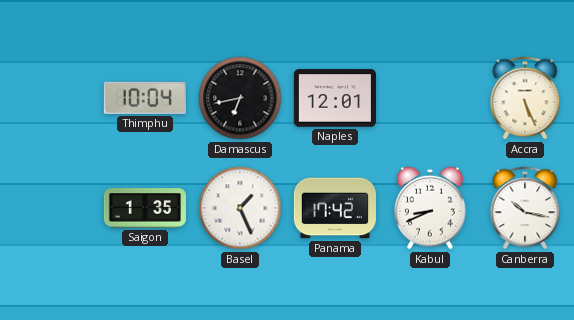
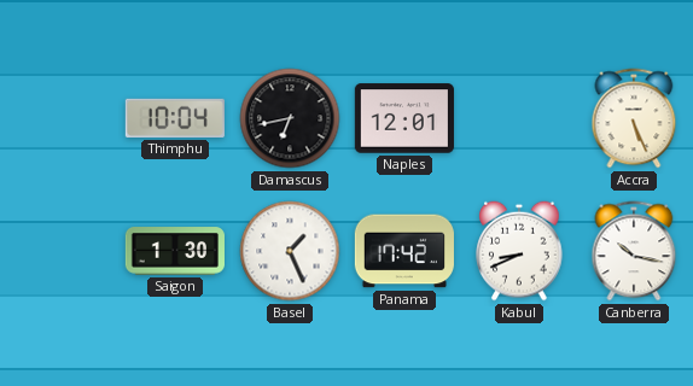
Saigon: 1:35 -> 1:30 (175, 251)
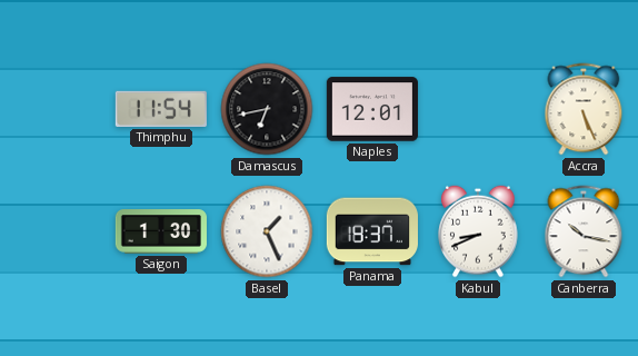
Thimphu: 10:04 -> 11:54 (161, 109)
Panama: 17:42 -> 18:37 (372, 231)
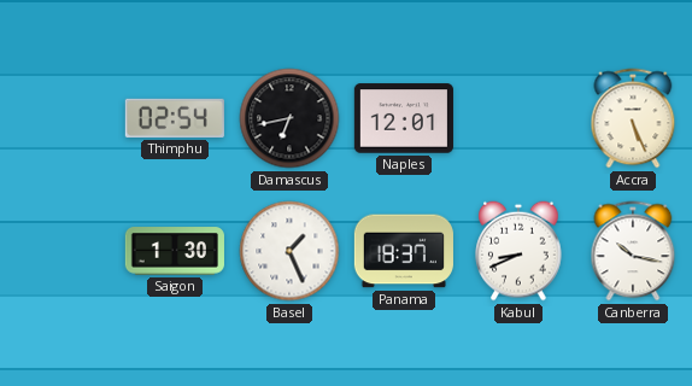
Thimphu: 11:54 -> 02:54 (175, 118)
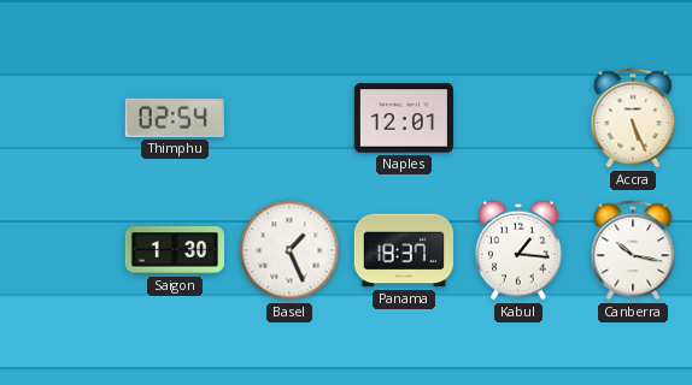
Damascus: 6:43 -> none (289, 118)
Kabul: 8:41 -> 1:16 (518, 250)
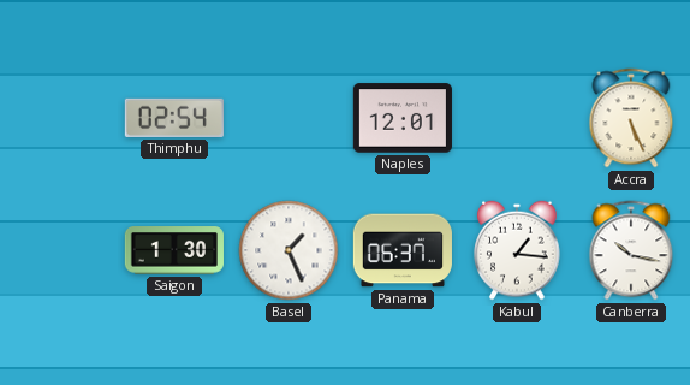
Panama: 18:37 -> 06:37 (403, 250)
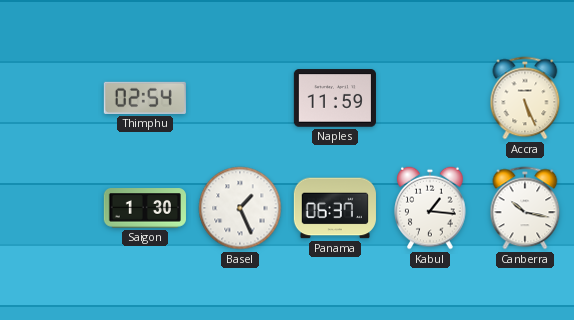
Naples: 12:01 -> 11:59 (335, 98)
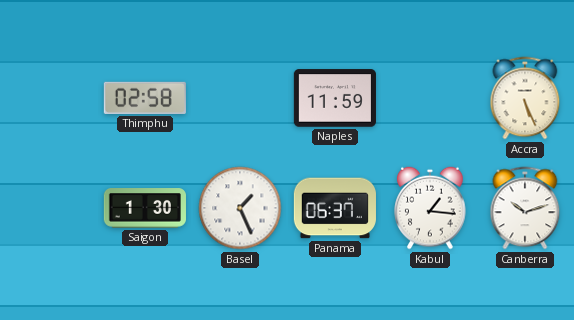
Thimphu: 02:54 -> 02:58 (145, 98)
Canberra: 10:17 -> 10:12 (525, 208)
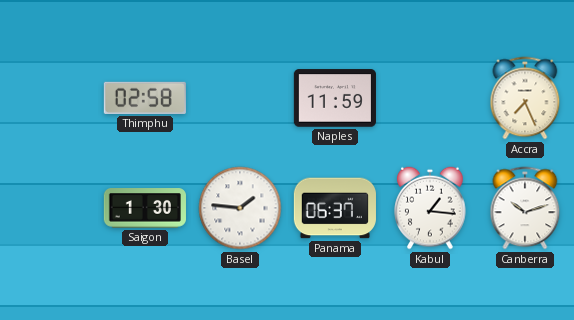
Accra: 5:26 -> 7:26 (525, 98)
Basel: 1:26 -> 1:46 (240, 208)
